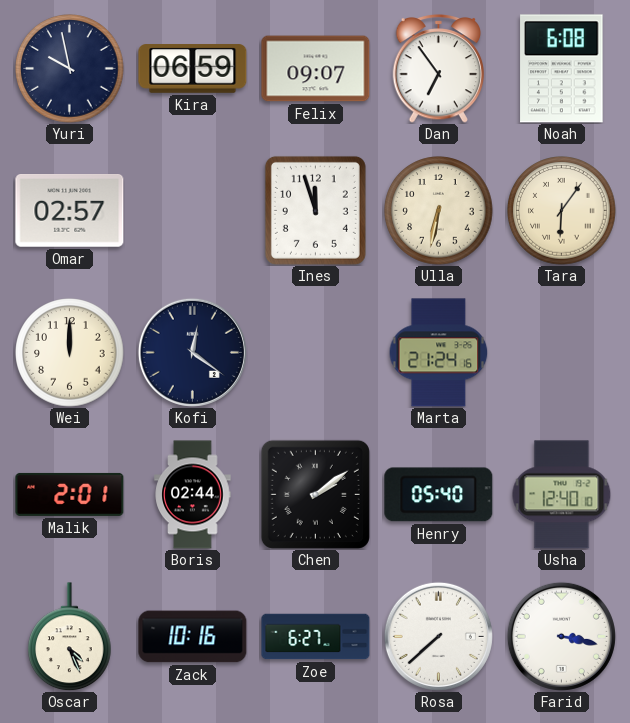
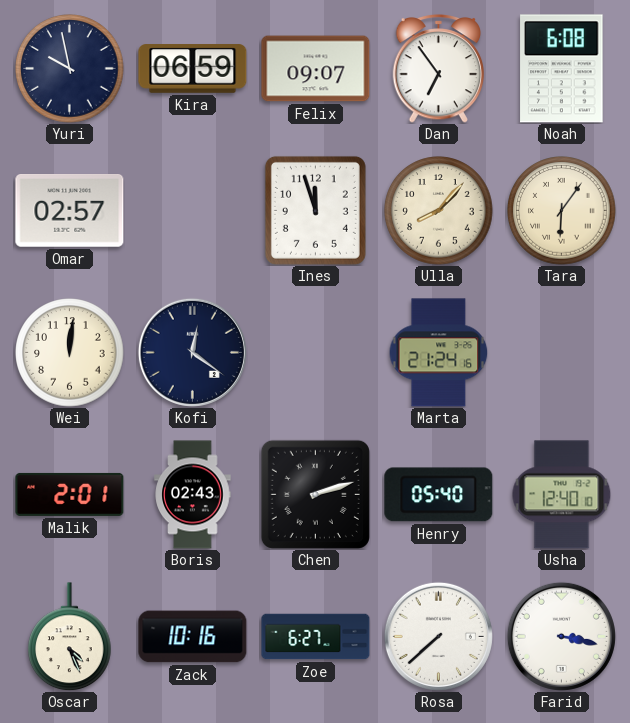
Ulla: 6:32 -> 8:07 (439, 211)
Wei: 12:00 -> 12:01 (70, 353)
Boris: 02:44 -> 02:43 (193, 495)
Chen: 2:09 -> 2:12 (315, 494)
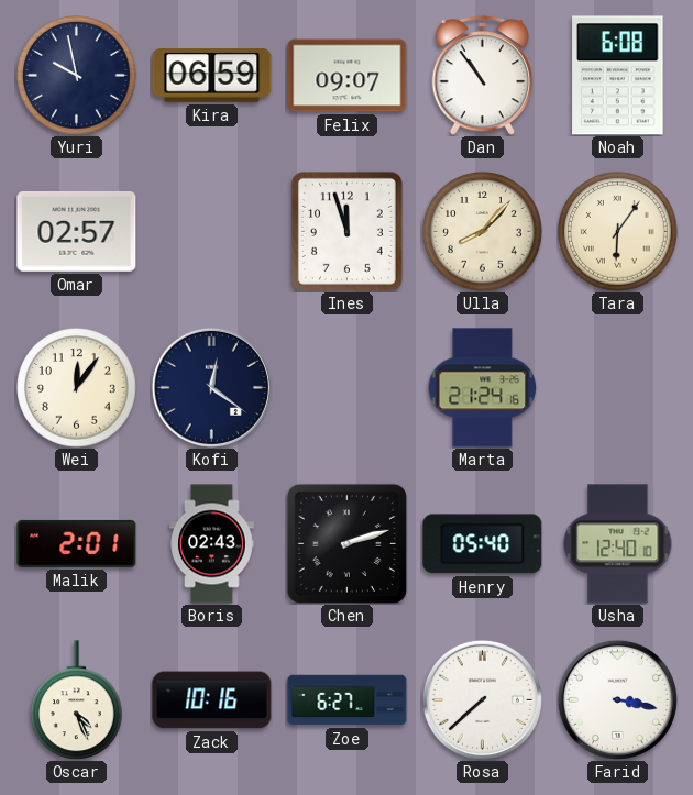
Dan: 6:54 -> 10:54 (483, 76)
Wei: 12:01 -> 12:06 (77, 388)
